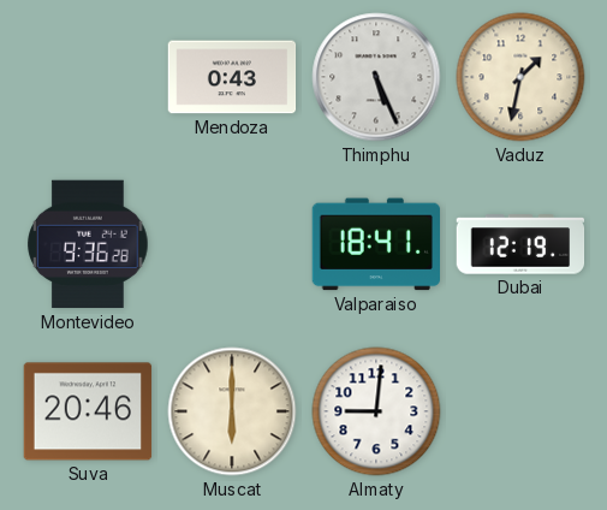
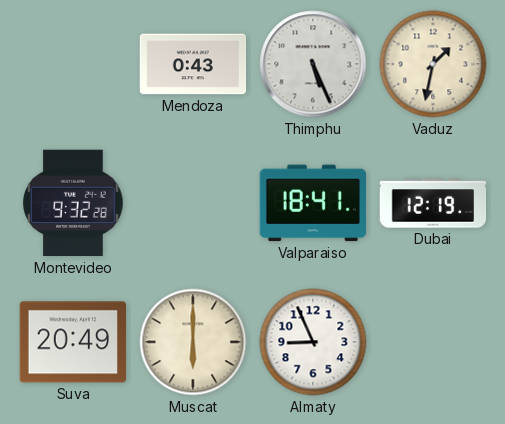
Montevideo: 9:36 -> 9:32 (73, 203)
Suva: 20:46 -> 20:49 (73, 342)
Almaty: 9:01 -> 8:56 (313, 342)
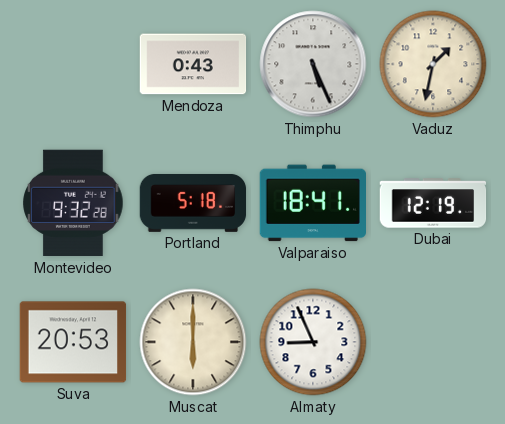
Portland: none -> 5:18 (193, 203)
Suva: 20:49 -> 20:53 (73, 342)
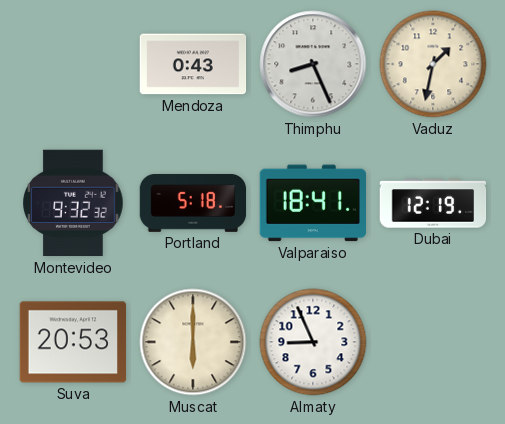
Thimphu: 5:26 -> 8:26 (313, 64)
Montevideo: 9:32:28 -> 9:32:32 (73, 203)
